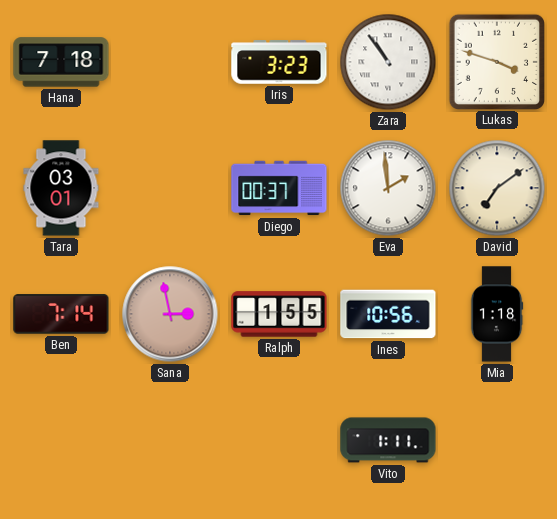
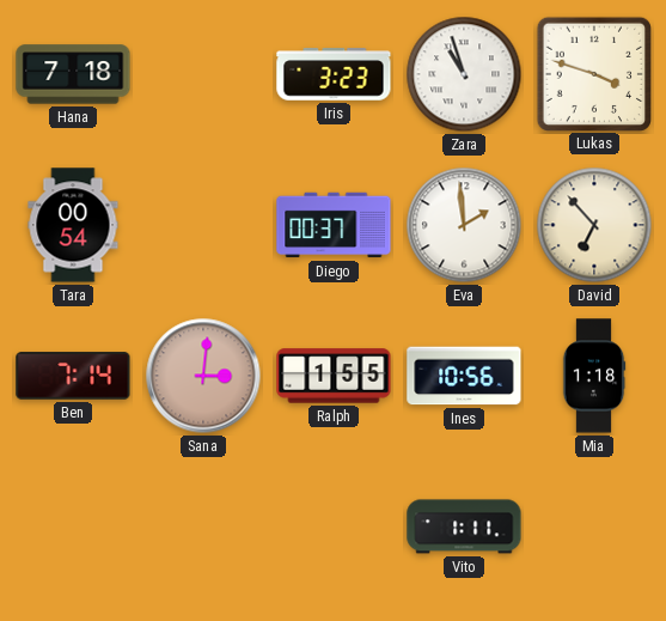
Zara: 10:54 -> 10:57 (464, 74)
Tara: 03:01 -> 00:54 (73, 225)
David: 7:09 -> 6:53 (594, 225)
Sana: 2:58 -> 3:01 (203, 376)
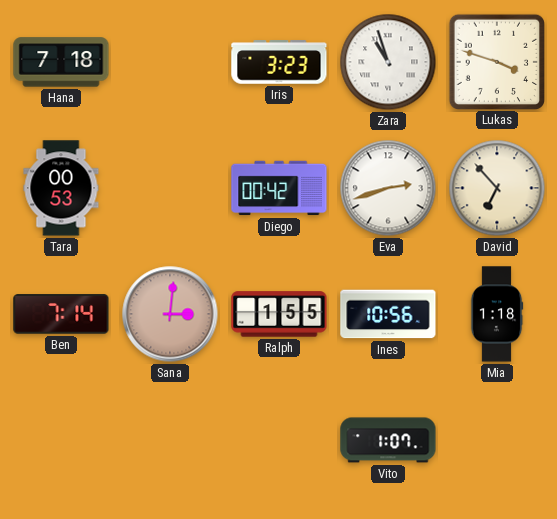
Tara: 00:54 -> 00:53 (61, 188)
Diego: 00:37 -> 00:42 (279, 188)
Eva: 1:59 -> 2:42 (388, 188)
Vito: 1:11 -> 1:07 (388, 440)
